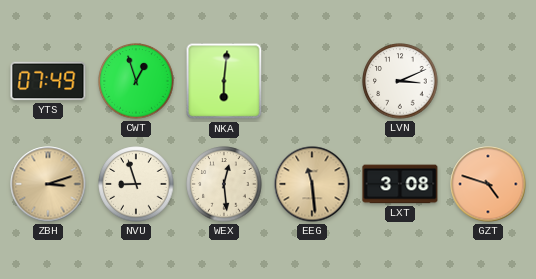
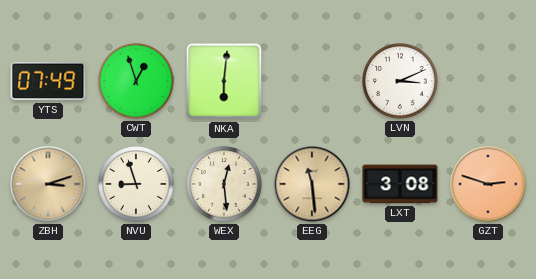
GZT: 4:48 -> 2:48 (488, 184)
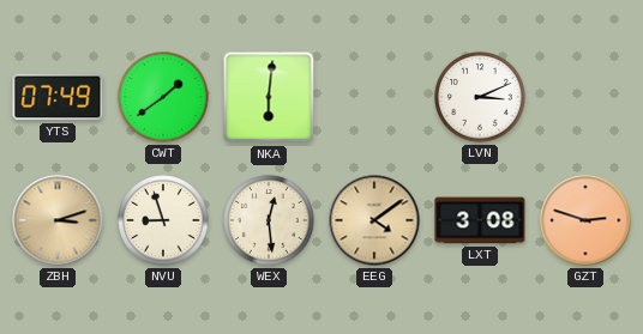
CWT: 12:57 -> 1:39 (163, 97)
EEG: 11:29 -> 4:09 (374, 220)
